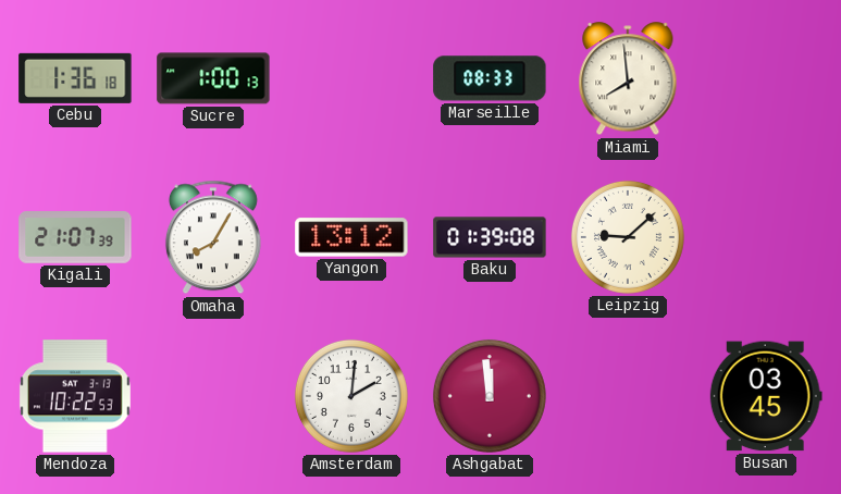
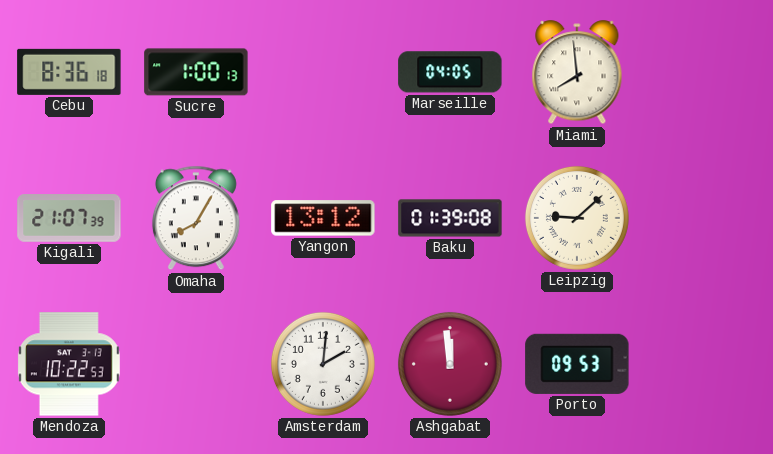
Cebu: 1:36 -> 8:36 (69, 72)
Marseille: 08:33 -> 04:05 (450, 72)
Porto: none -> 09:53 (577, 364)
Busan: 03:45 -> none (766, 396)
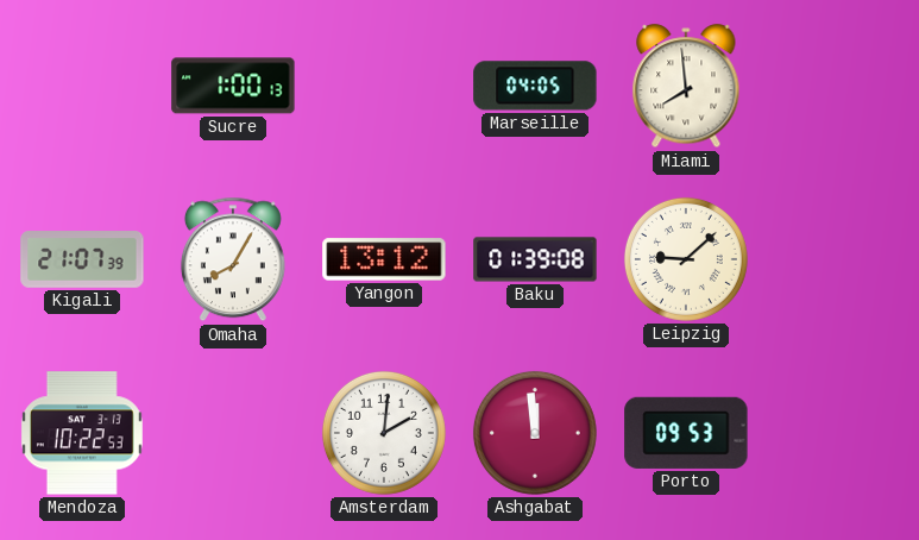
Cebu: 8:36 -> none (69, 72)
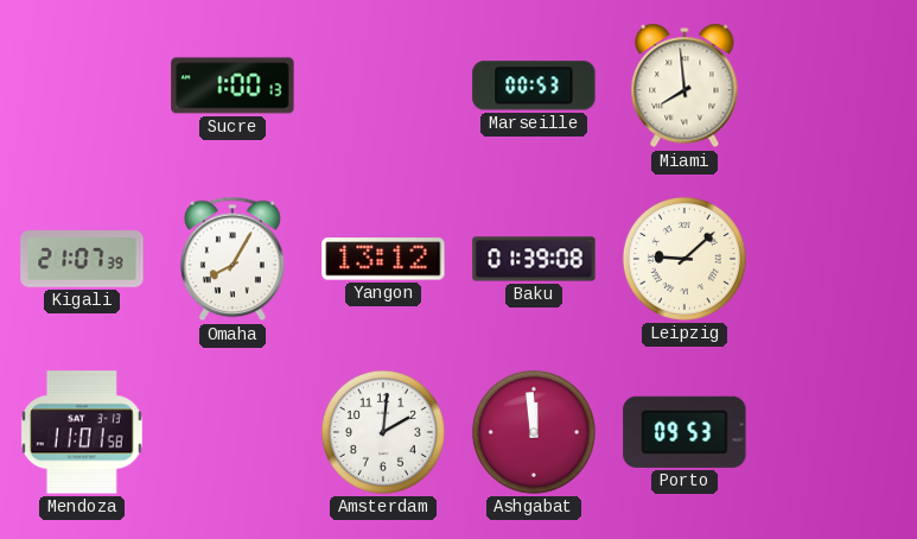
Marseille: 04:05 -> 00:53 (534, 85)
Mendoza: 10:22 -> 11:01 (82, 432)
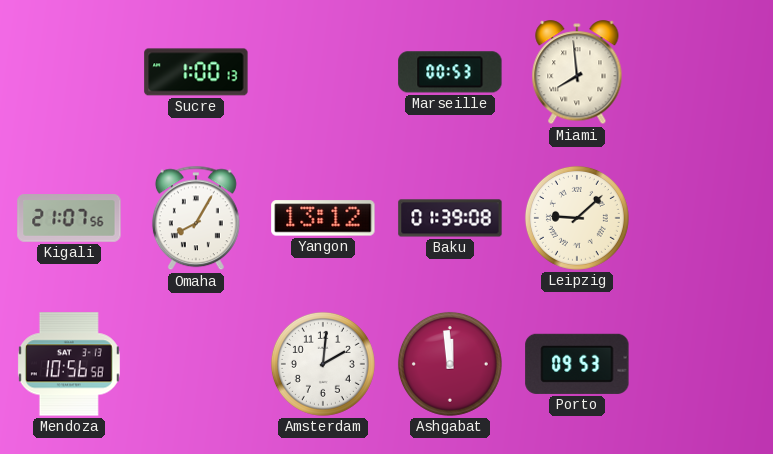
Kigali: 21:07:39 -> 21:07:56 (69, 218)
Mendoza: 11:01 -> 10:56 (69, 364)
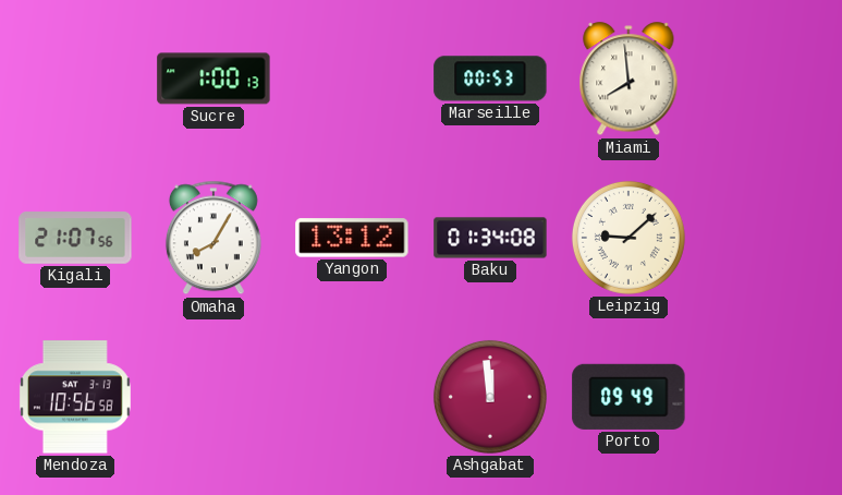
Baku: 01:39 -> 01:34 (490, 238)
Amsterdam: 2:01 -> none (323, 364)
Porto: 09:53 -> 09:49 (629, 397)
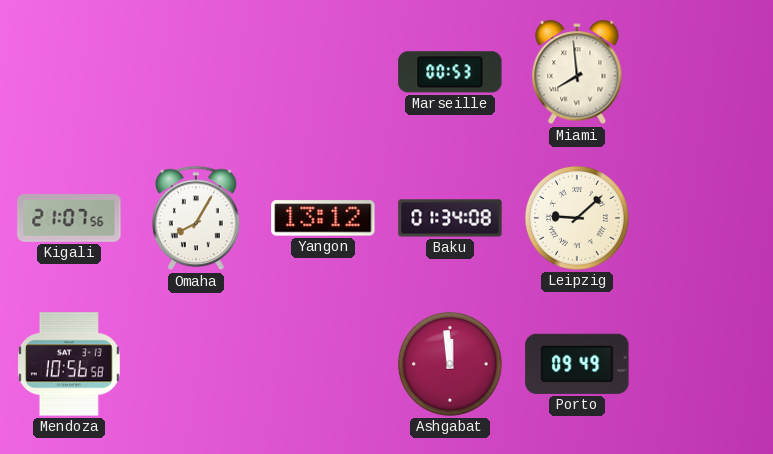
Sucre: 1:00 -> none (213, 79)
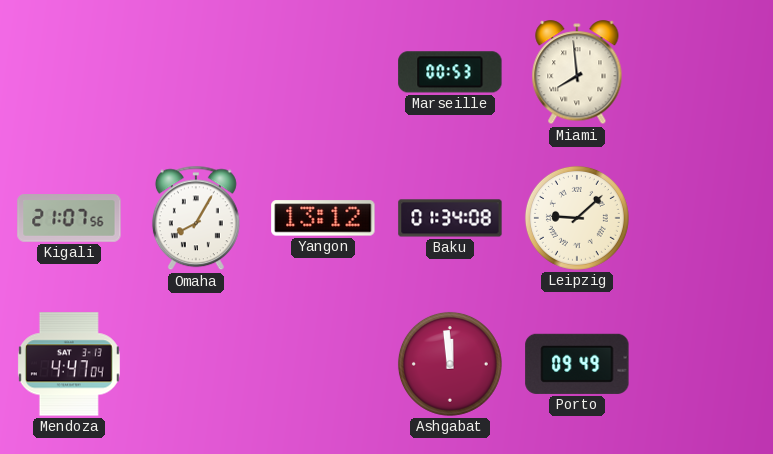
Mendoza: 10:56 -> 4:47 (69, 364)
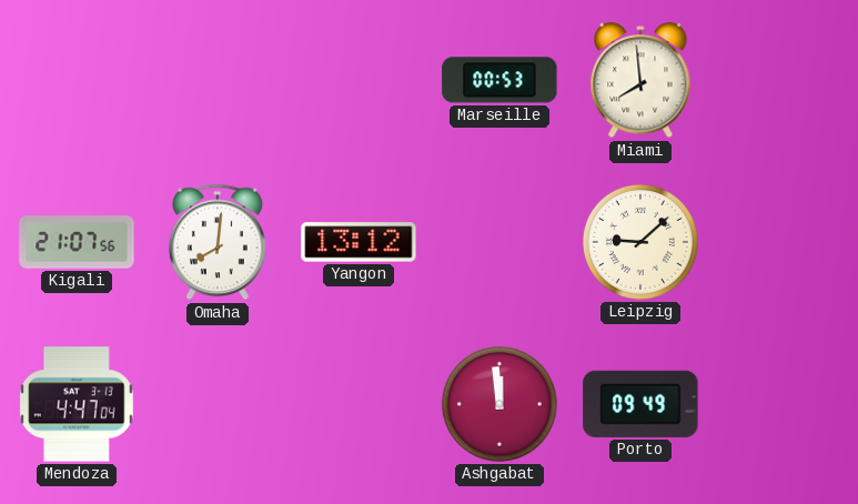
Omaha: 8:05 -> 8:01 (218, 242)
Baku: 01:34 -> none (450, 218)
